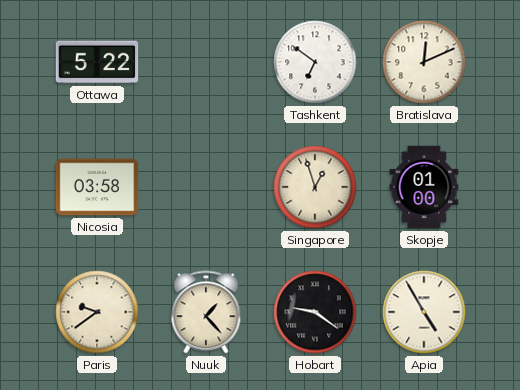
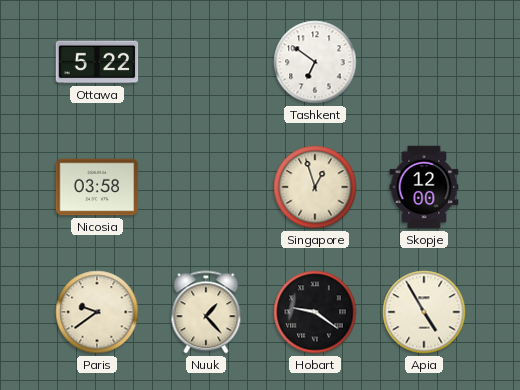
Bratislava: 12:11 -> none (424, 62)
Skopje: 01:00 -> 12:00 (424, 187)
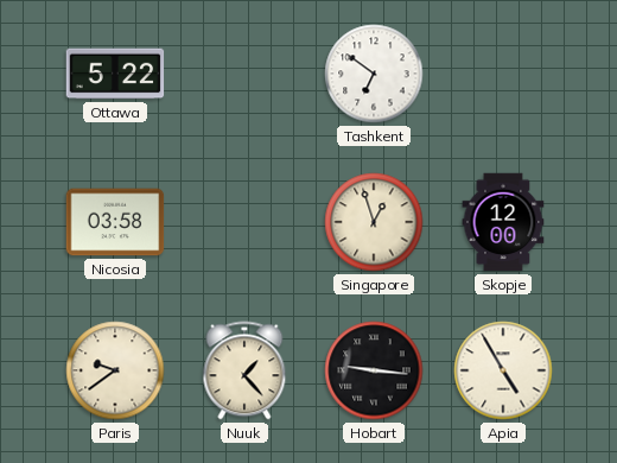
Hobart: 9:21 -> 9:16 (374, 370)
